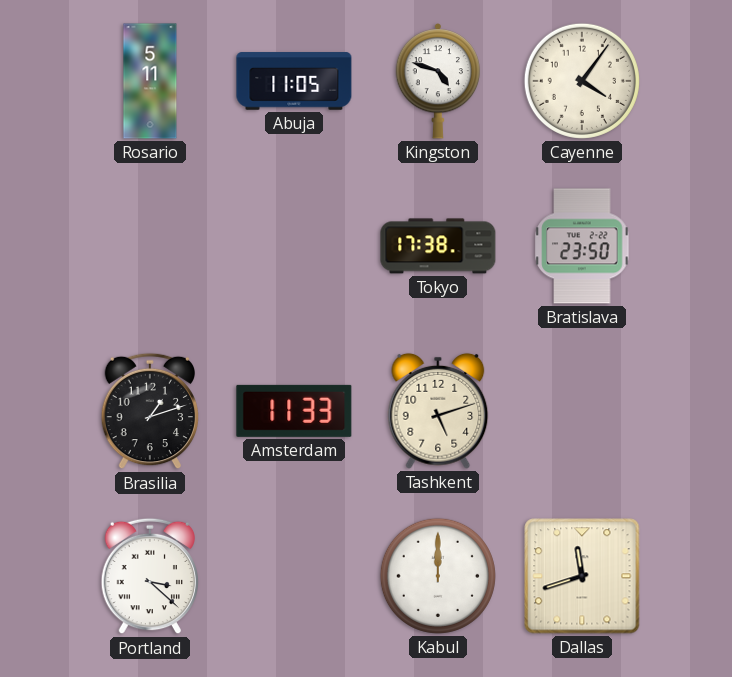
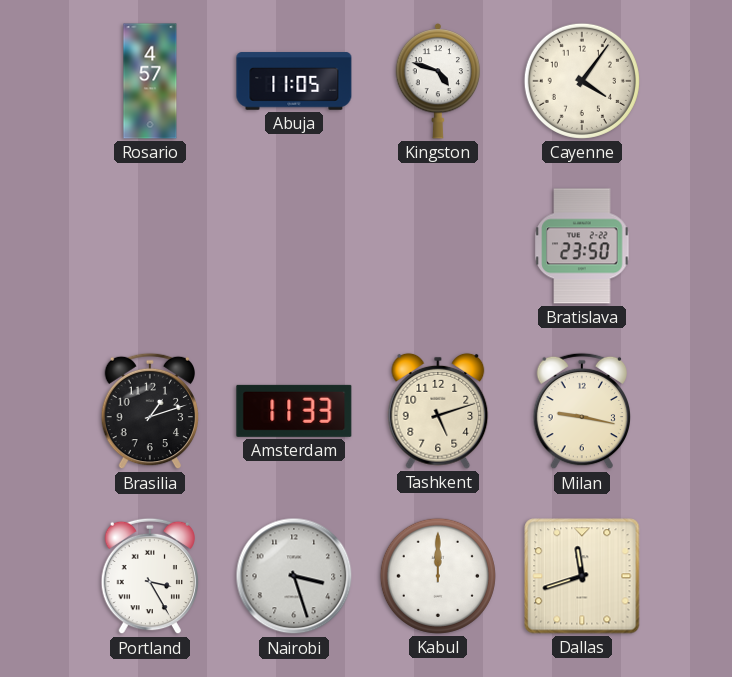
Rosario: 5:11 -> 4:57 (150, 81)
Tokyo: 17:38 -> none (438, 246)
Milan: none -> 9:17 (581, 411)
Portland: 3:22 -> 3:25 (149, 576)
Nairobi: none -> 3:27 (294, 576)
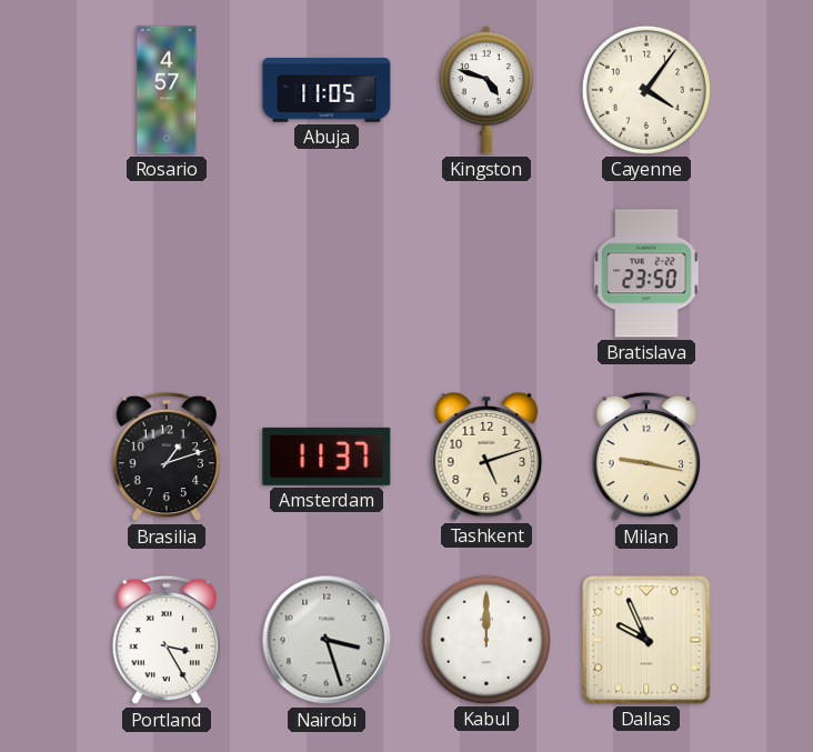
Amsterdam: 11:33 -> 11:37 (327, 457)
Dallas: 11:42 -> 9:56 (646, 640)
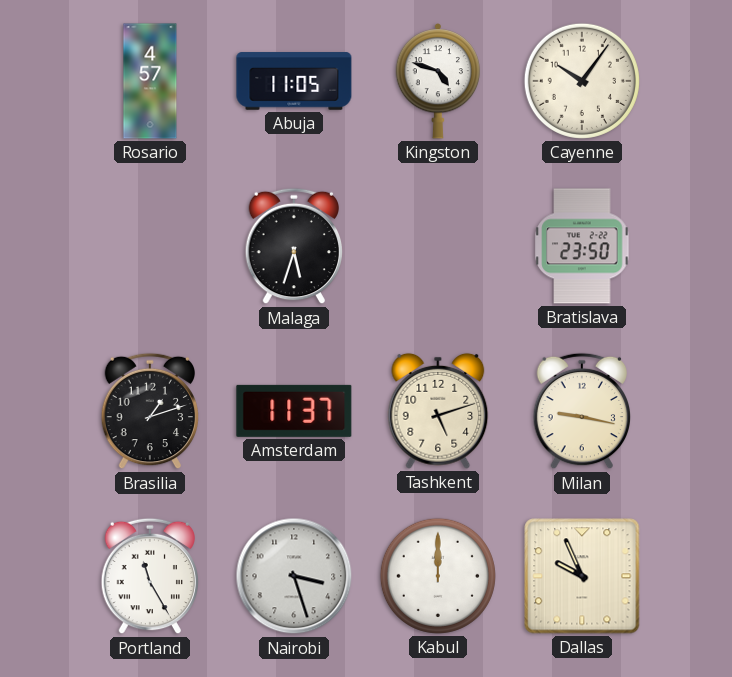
Cayenne: 4:06 -> 10:06 (582, 81)
Malaga: none -> 5:33 (293, 246)
Portland: 3:25 -> 11:25 (149, 576)
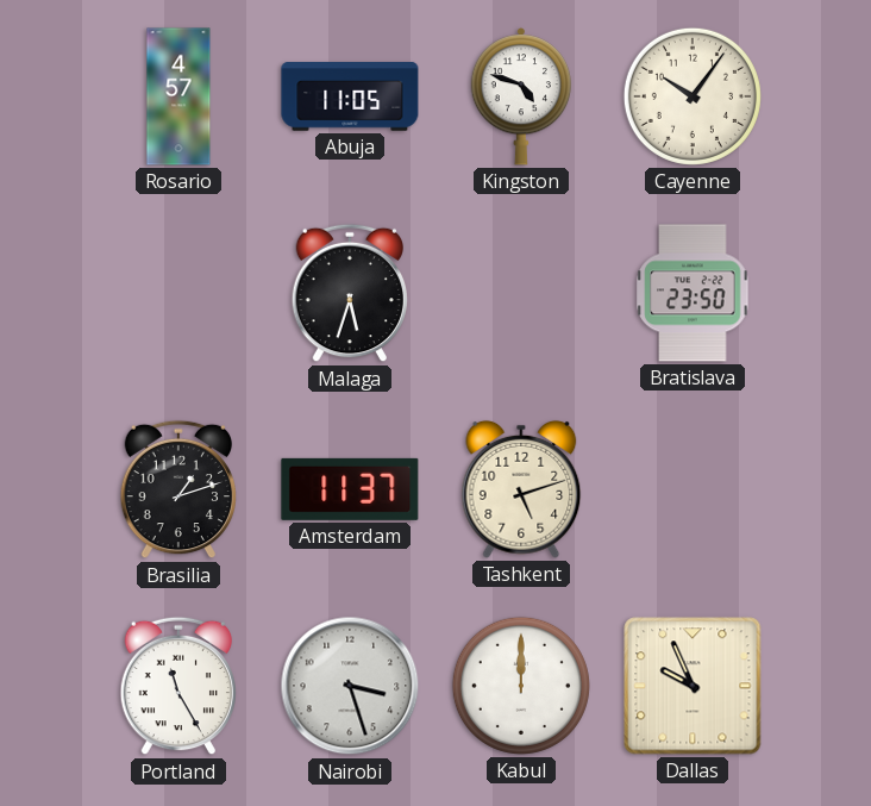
Milan: 9:17 -> none (581, 411)
